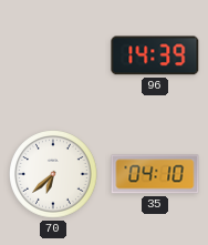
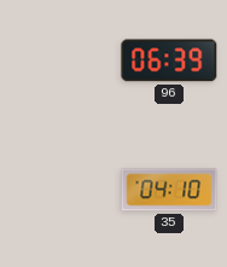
96: 14:39 -> 06:39 (169, 60)
70: 6:38 -> none (54, 175)
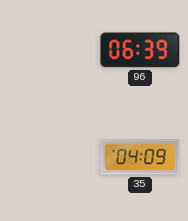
35: 04:10 -> 04:09 (140, 157)
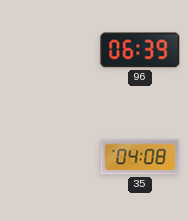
35: 04:09 -> 04:08 (140, 157)
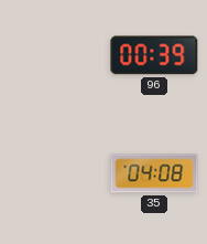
96: 06:39 -> 00:39 (154, 55)
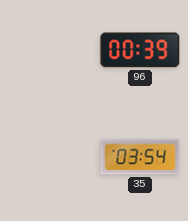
35: 04:08 -> 03:54 (140, 157)
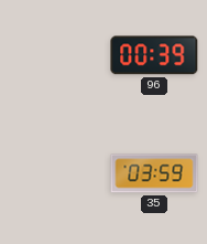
35: 03:54 -> 03:59 (154, 173)
